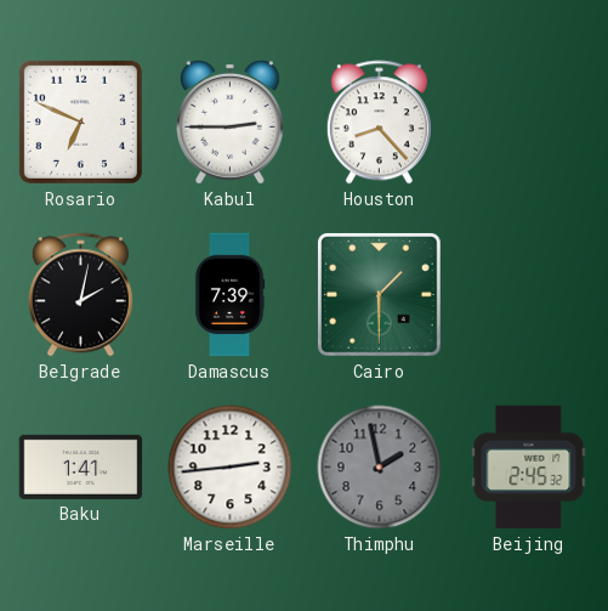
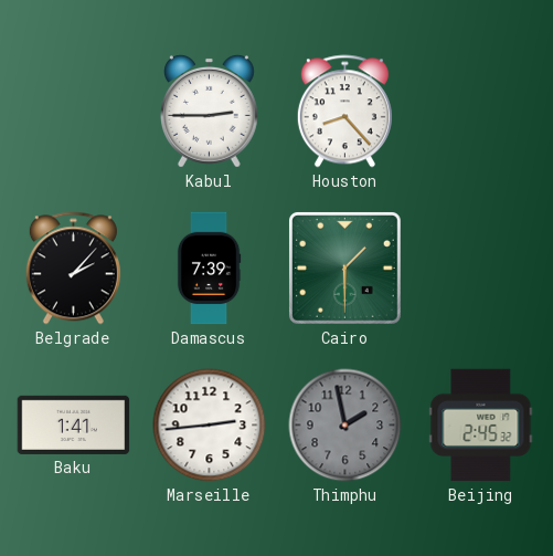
Rosario: 6:49 -> none (80, 121)
Belgrade: 2:02 -> 2:07 (73, 269)
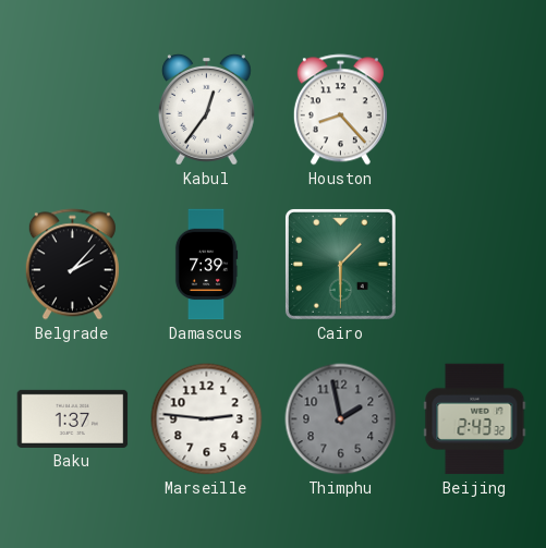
Kabul: 2:45 -> 12:36 (206, 109)
Baku: 1:41 -> 1:37 (73, 418)
Marseille: 2:44 -> 2:46 (207, 419)
Beijing: 2:45 -> 2:43 (475, 419)
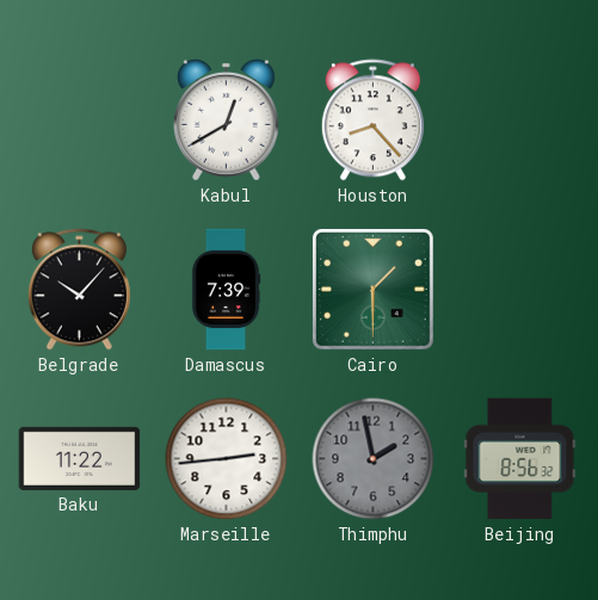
Kabul: 12:36 -> 12:40 (226, 119)
Belgrade: 2:07 -> 10:07 (79, 290)
Baku: 1:37 -> 11:22 (80, 458)
Marseille: 2:46 -> 2:44 (227, 459)
Beijing: 2:43 -> 8:56 (520, 459)
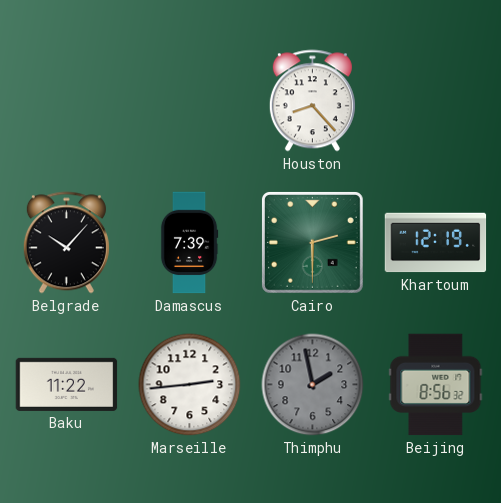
Kabul: 12:40 -> none (226, 119)
Cairo: 1:30 -> 2:30 (312, 242)
Khartoum: none -> 12:19 (436, 243)
